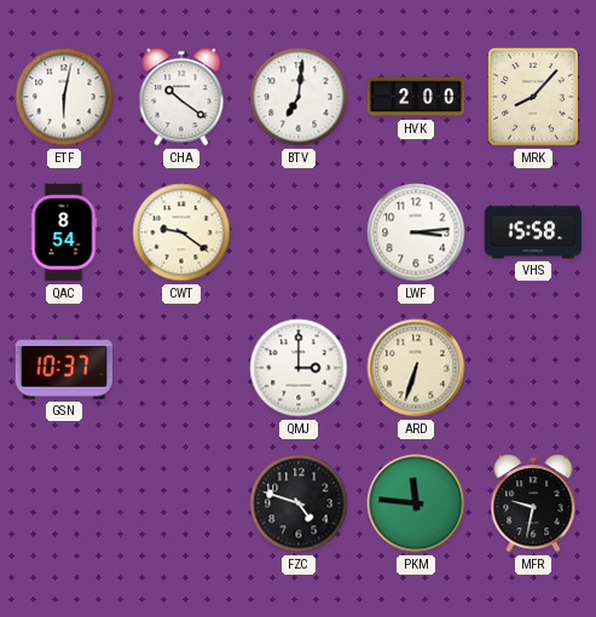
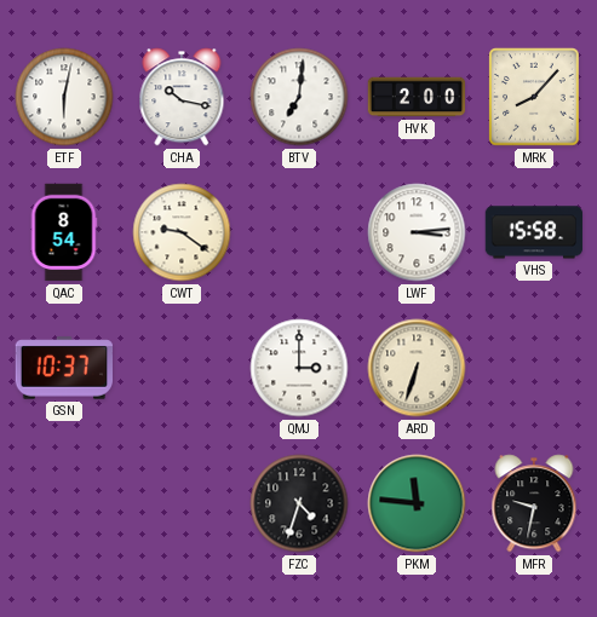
CHA: 10:21 -> 10:17 (182, 97)
FZC: 4:48 -> 4:33 (299, 503)
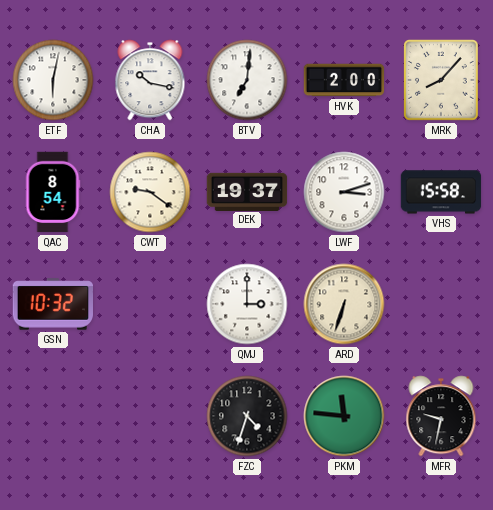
DEK: none -> 19:37 (247, 191)
LWF: 3:14 -> 3:12 (344, 192)
GSN: 10:37 -> 10:32 (52, 304)
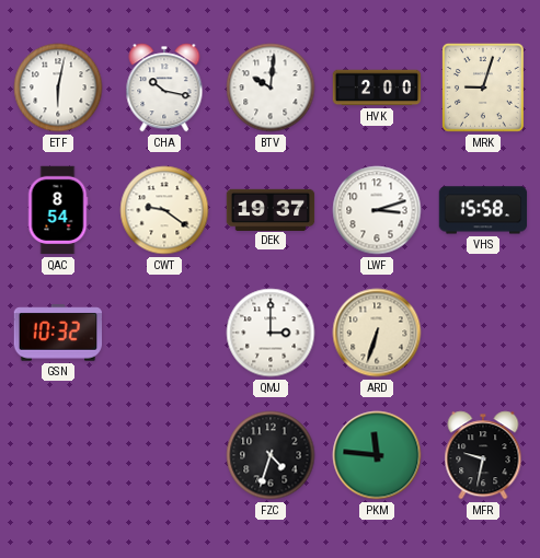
BTV: 7:01 -> 10:01 (271, 88)
MRK: 8:07 -> 9:03 (484, 89)
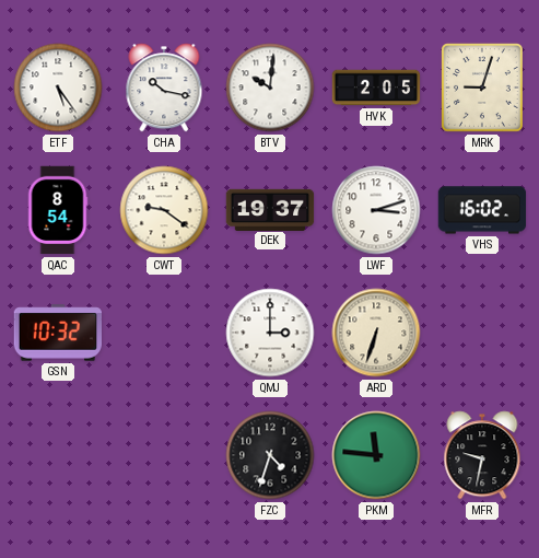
ETF: 6:02 -> 5:24 (58, 88)
HVK: 2:00 -> 2:05 (376, 88)
VHS: 15:58 -> 16:02 (482, 210)
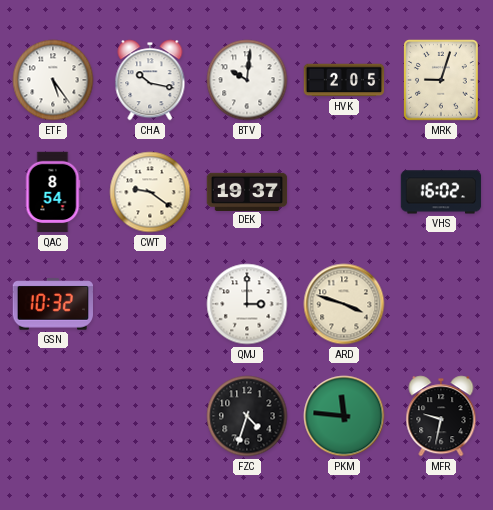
LWF: 3:12 -> none (376, 210)
ARD: 6:33 -> 3:48 (344, 304)
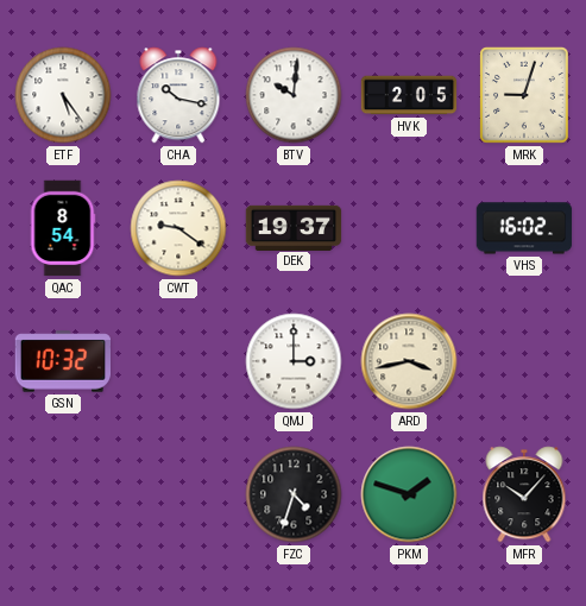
ARD: 3:48 -> 3:43 (409, 361)
PKM: 11:46 -> 1:48 (409, 494)
MFR: 9:32 -> 10:07 (524, 494)
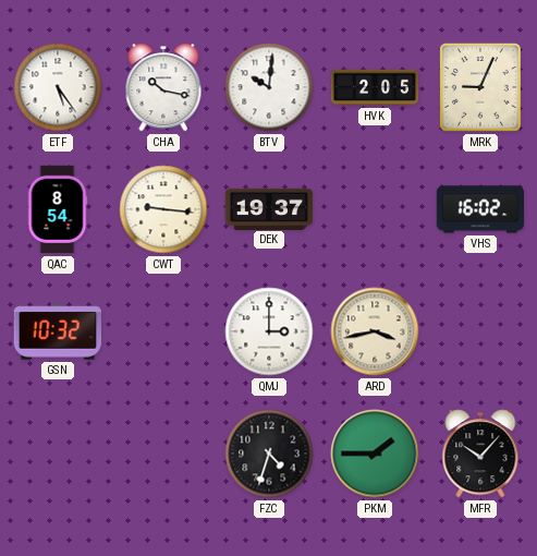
MRK: 9:03 -> 9:04 (481, 88)
CWT: 9:21 -> 9:16 (163, 209)
PKM: 1:48 -> 1:45 (375, 454)
